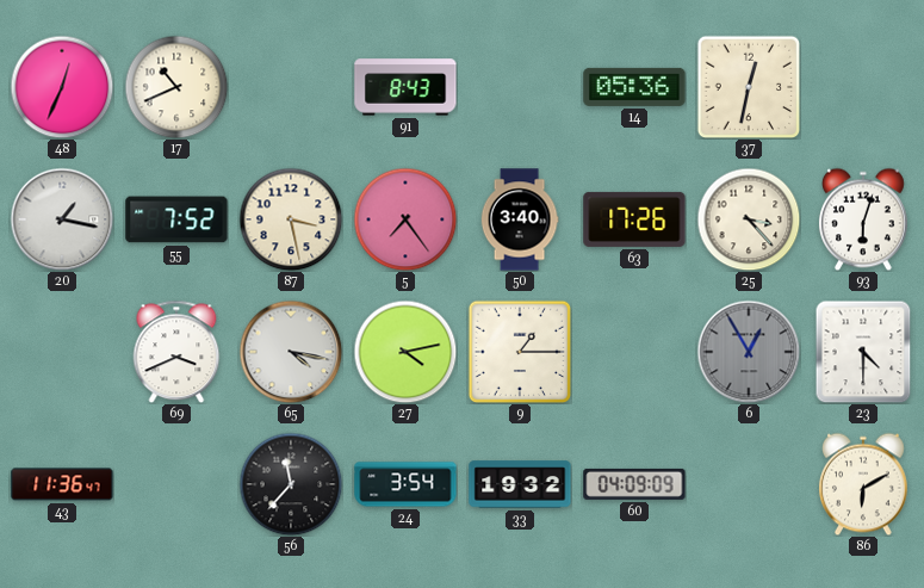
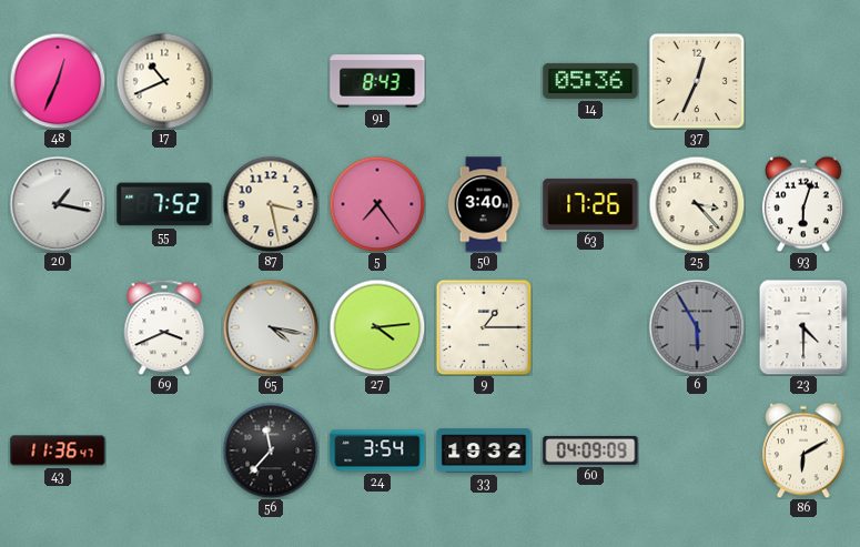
37: 12:32 -> 12:34 (697, 81)
27: 4:13 -> 4:14 (377, 327)
6: 12:55 -> 5:55 (697, 327)
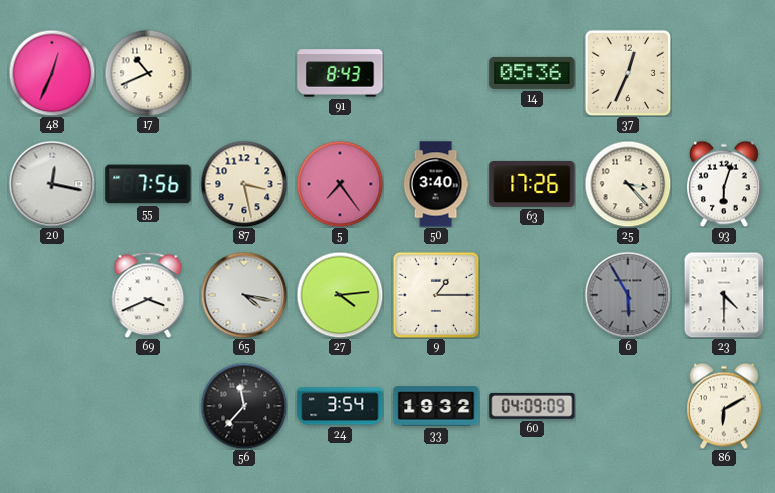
20: 1:17 -> 12:17 (52, 184)
55: 7:52 -> 7:56 (148, 184)
43: 11:36 -> none (58, 450)
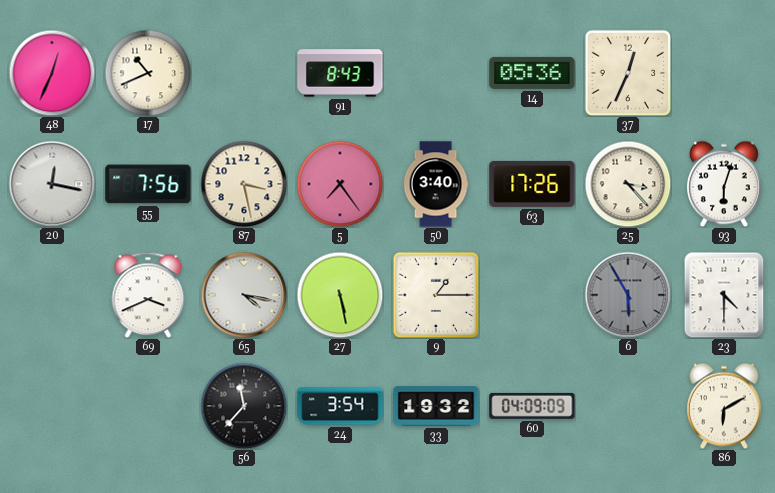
27: 4:14 -> 5:28 (340, 295)
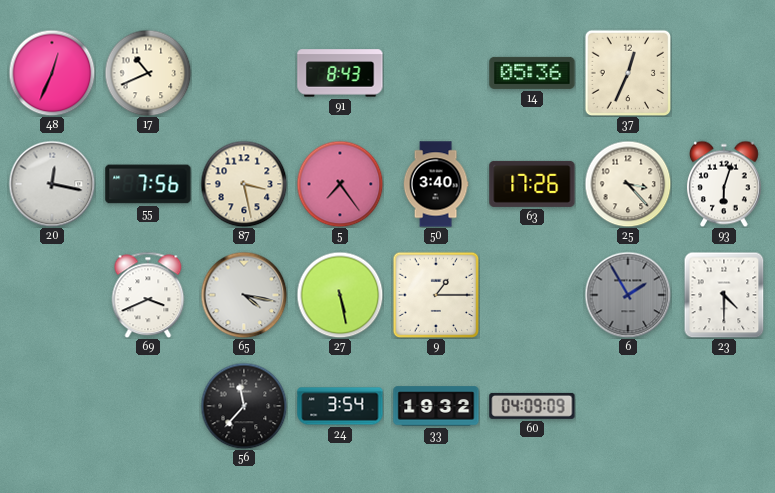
6: 5:55 -> 1:55 (628, 295)
86: 6:10 -> none (724, 406)
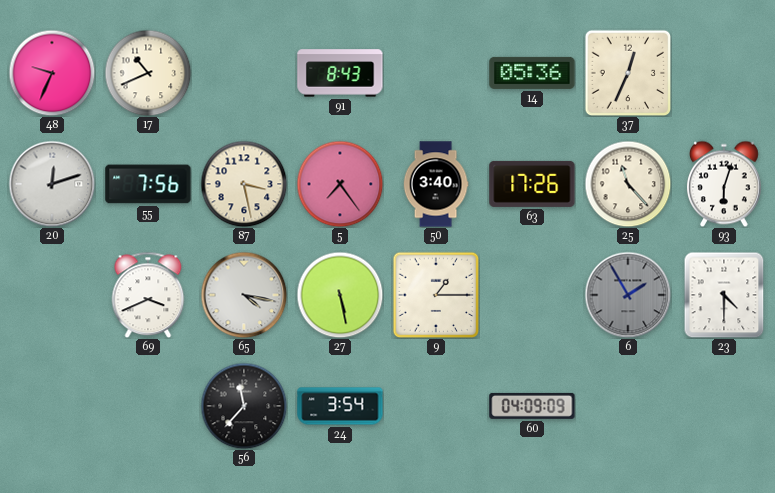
48: 12:34 -> 9:34 (52, 73)
20: 12:17 -> 12:12 (52, 184)
25: 3:23 -> 11:23 (628, 184)
33: 19:32 -> none (436, 406)
